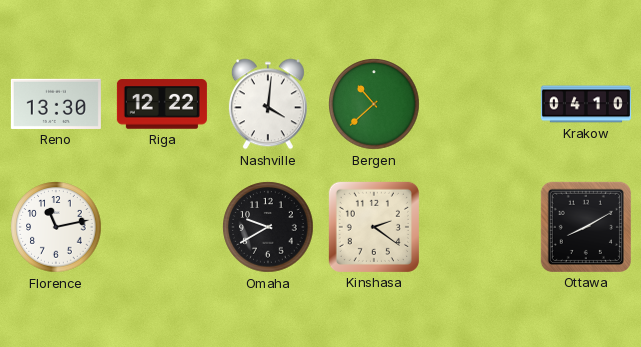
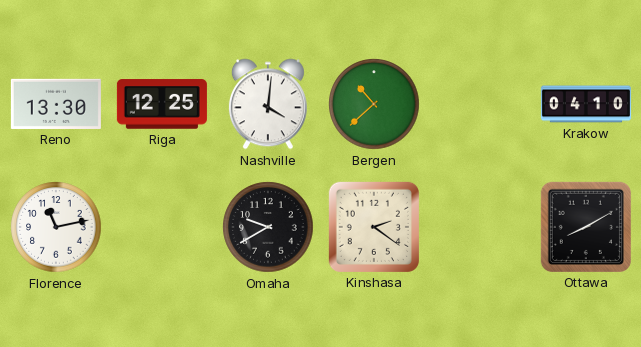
Riga: 12:22 -> 12:25 (162, 104)
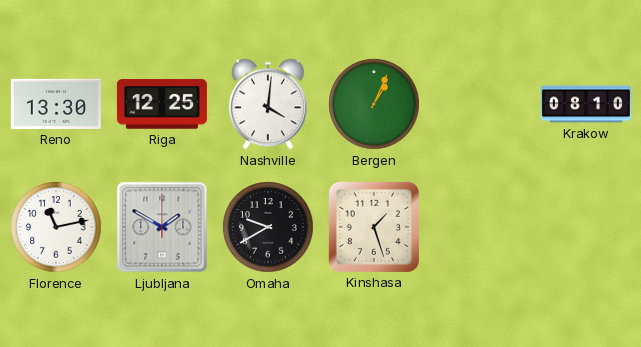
Bergen: 10:38 -> 1:04 (374, 104)
Krakow: 04:10 -> 08:10 (586, 104)
Ljubljana: none -> 1:50 (162, 227)
Kinshasa: 2:21 -> 1:27 (374, 227)
Ottawa: 8:10 -> none (586, 227)
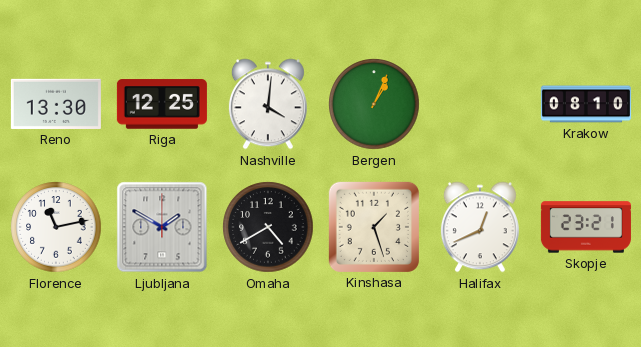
Omaha: 9:40 -> 4:40 (268, 227)
Halifax: none -> 12:41 (480, 227)
Skopje: none -> 23:21 (586, 227)
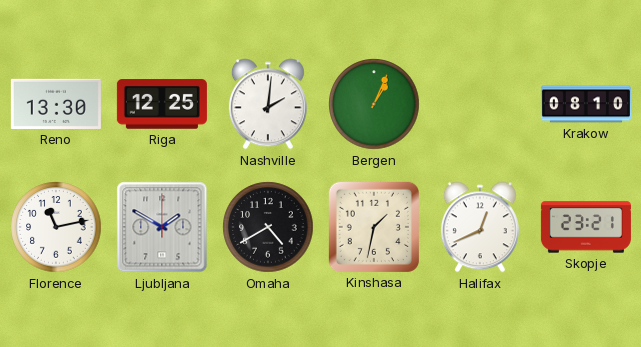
Nashville: 4:01 -> 2:01 (268, 104)
Kinshasa: 1:27 -> 1:32 (374, 227)
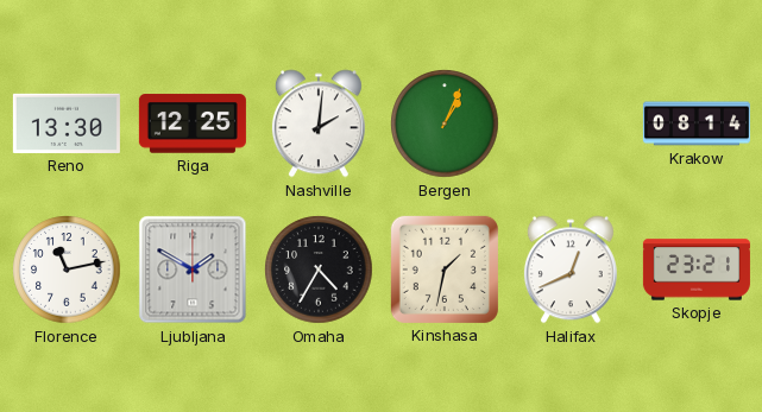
Krakow: 08:10 -> 08:14 (697, 123)
Omaha: 4:40 -> 4:35 (319, 270)
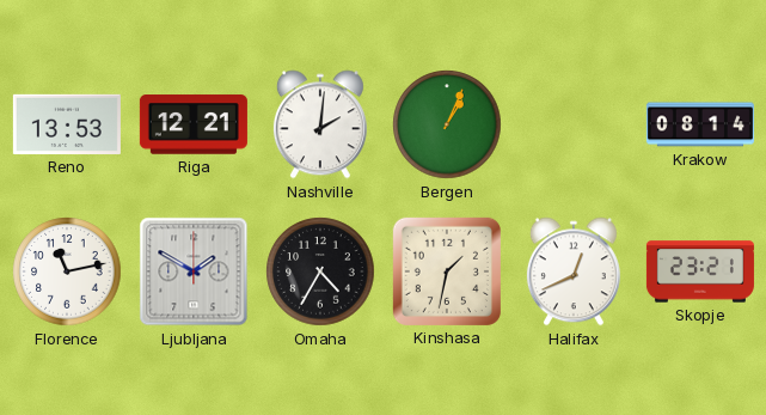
Reno: 13:30 -> 13:53 (67, 124)
Riga: 12:25 -> 12:21 (194, 124)
